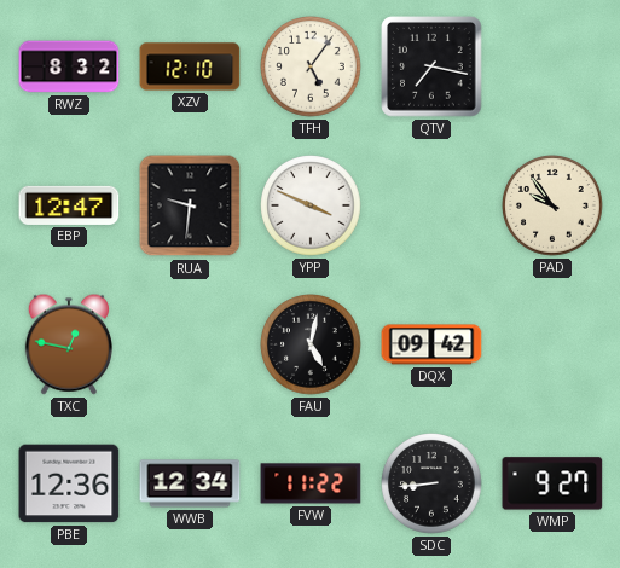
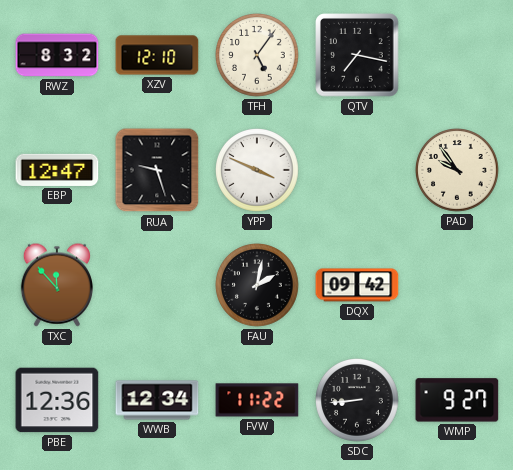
RUA: 9:31 -> 9:27 (157, 170)
TXC: 12:47 -> 11:53 (57, 285)
FAU: 5:02 -> 2:02 (258, 286)
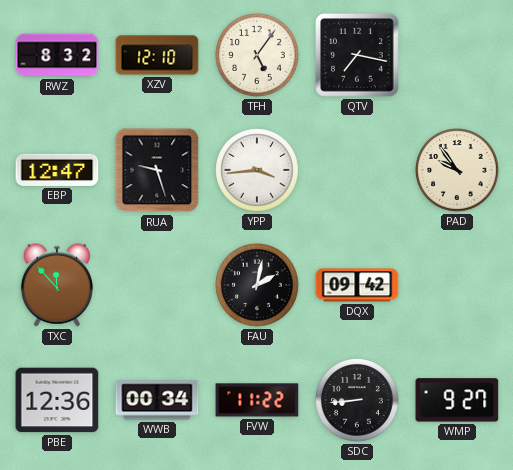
YPP: 3:49 -> 3:44 (258, 171)
WWB: 12:34 -> 00:34 (157, 400)
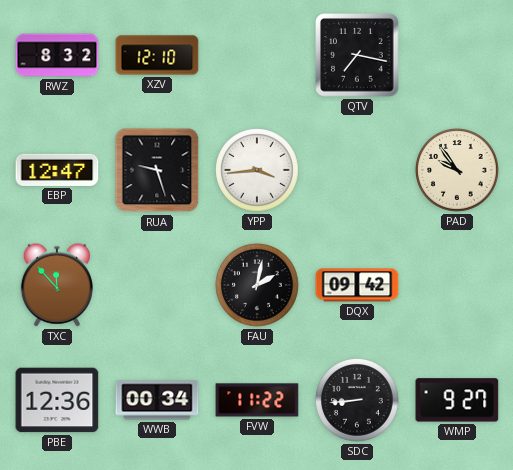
TFH: 5:06 -> none (258, 56)
